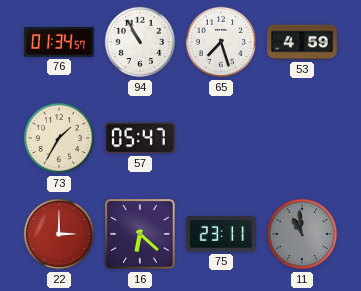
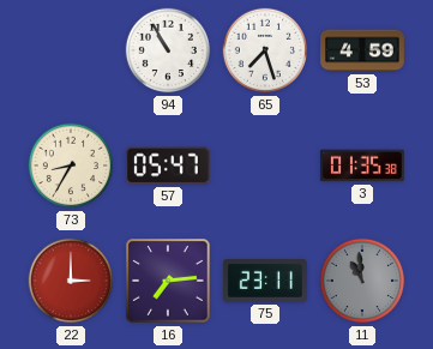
76: 01:34 -> none (60, 43)
73: 1:35 -> 8:35 (71, 166)
3: none -> 01:35 (362, 166)
16: 6:22 -> 7:14 (168, 281)
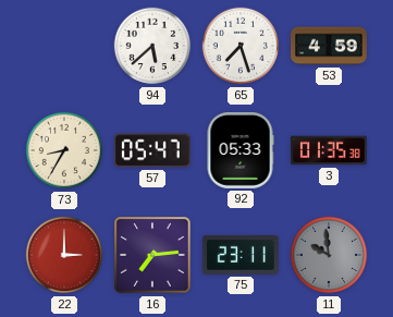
94: 10:55 -> 5:38 (152, 46)
92: none -> 05:33 (241, 151)
11: 10:59 -> 9:59 (329, 255)
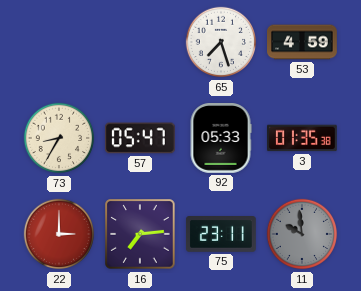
94: 5:38 -> none (152, 46)
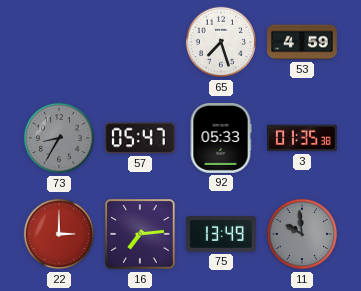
73 dial: cream -> grey (59, 138)
75: 23:11 -> 13:49 (221, 235)
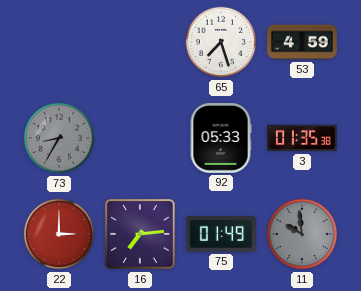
57: 05:47 -> none (140, 138)
75: 13:49 -> 01:49 (221, 235)
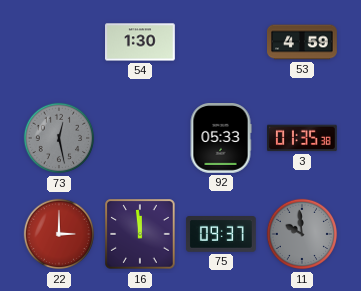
54: none -> 1:30 (141, 42)
65: 7:27 -> none (221, 42)
73: 8:35 -> 12:28 (59, 138)
16: 7:14 -> 11:59 (140, 234)
75: 01:49 -> 09:37 (221, 235)
